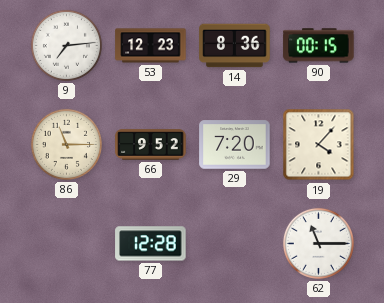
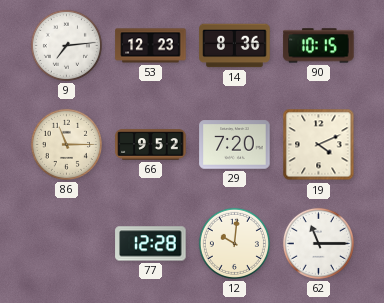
90: 00:15 -> 10:15 (319, 46)
19: 4:07 -> 4:11 (319, 145)
12: none -> 10:01 (234, 243)
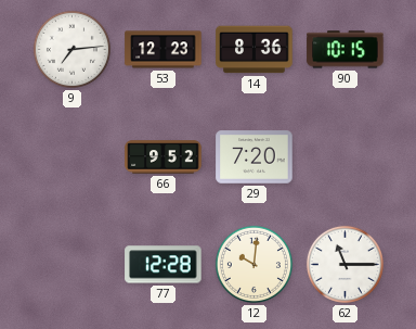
86: 11:15 -> none (66, 144)
19: 4:11 -> none (319, 145)
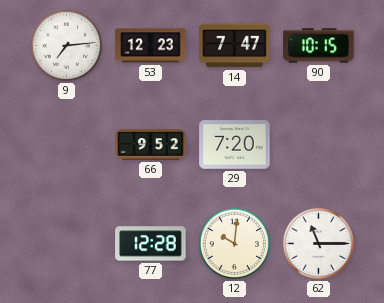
14: 8:36 -> 7:47 (235, 46)
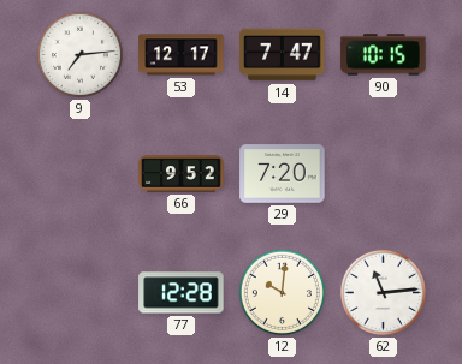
53: 12:23 -> 12:17 (182, 55)
62: 11:15 -> 11:14 (383, 292)
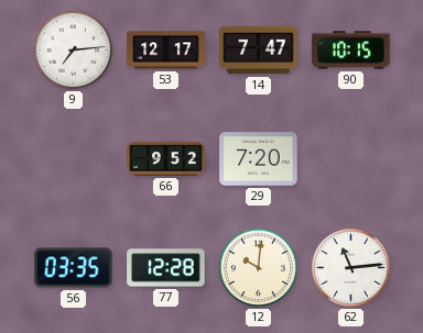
56: none -> 03:35 (74, 268)
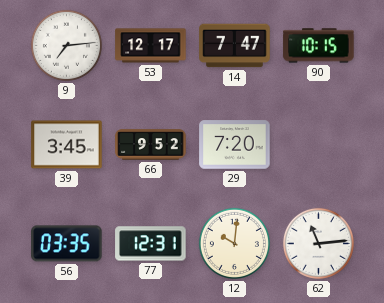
39: none -> 3:45 (67, 145)
77: 12:28 -> 12:31 (151, 244)
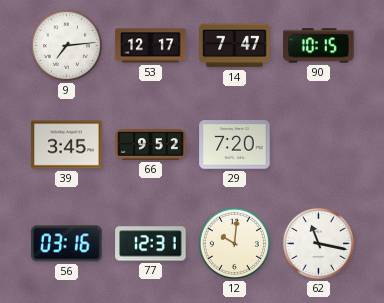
56: 03:35 -> 03:16 (67, 244)
62: 11:14 -> 11:17 (318, 243)
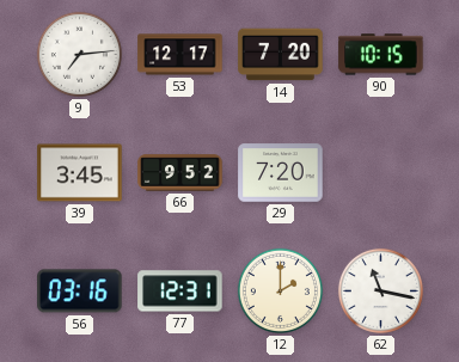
14: 7:47 -> 7:20 (281, 55)
12: 10:01 -> 2:00 (280, 290)
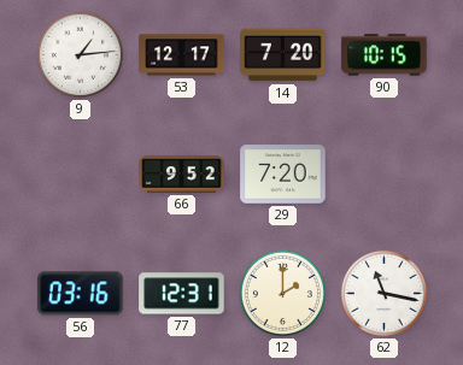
9: 7:14 -> 1:14 (80, 54)
39: 3:45 -> none (80, 173)
